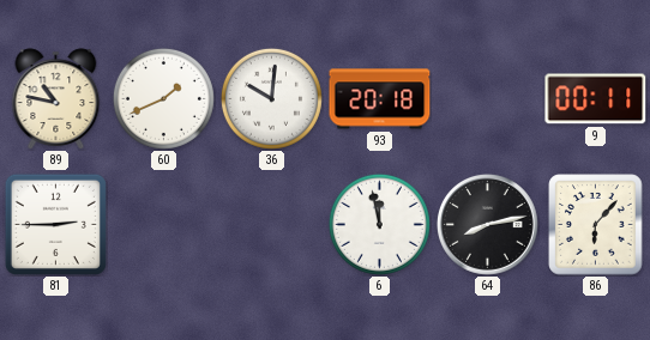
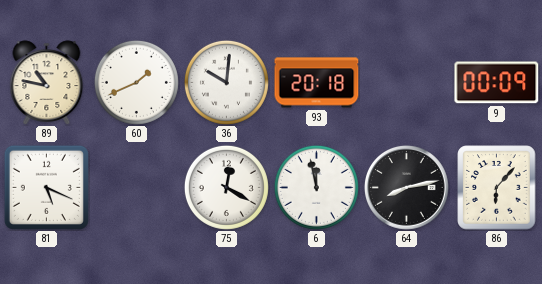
9: 00:11 -> 00:09 (497, 83)
81: 2:45 -> 5:19 (46, 187)
75: none -> 12:20 (226, 187)
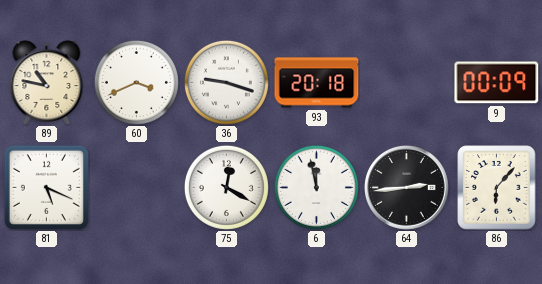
60: 1:41 -> 3:41 (136, 82)
36: 10:01 -> 9:18 (226, 82)
64: 8:13 -> 2:44 (406, 187)
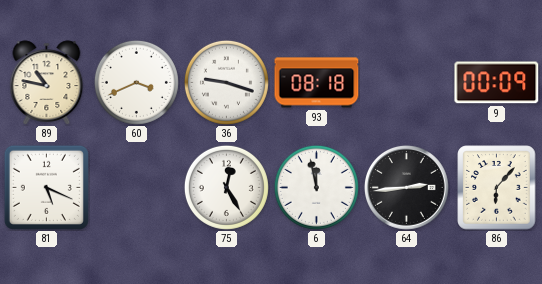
93: 20:18 -> 08:18 (317, 83)
75: 12:20 -> 12:25 (226, 187)
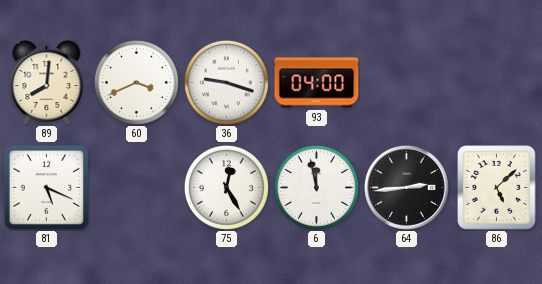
89: 10:47 -> 8:01 (47, 83)
93: 08:18 -> 04:00 (317, 83)
9: 00:09 -> none (497, 83)
86: 6:07 -> 5:08 (497, 188)
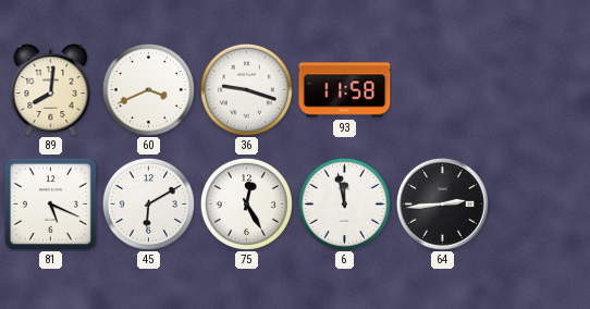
93: 04:00 -> 11:58 (345, 90)
45: none -> 6:10 (148, 203)
86: 5:08 -> none (497, 188)
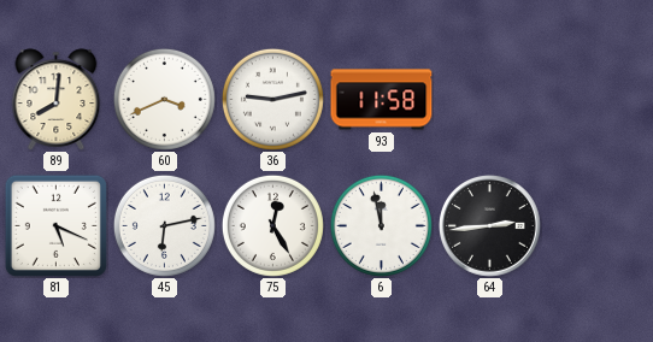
36: 9:18 -> 9:13 (272, 99)
45: 6:10 -> 6:13 (164, 225)
